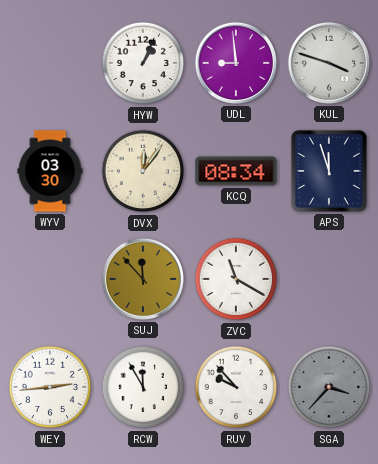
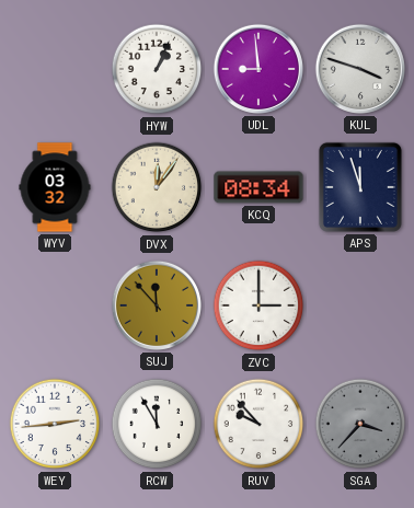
WYV: 03:30 -> 03:32 (55, 187)
ZVC: 11:20 -> 3:00 (258, 305)
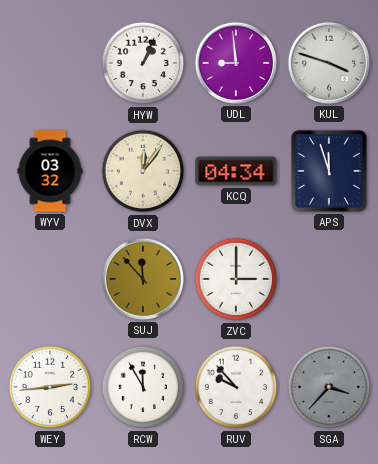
KCQ: 08:34 -> 04:34 (236, 171)
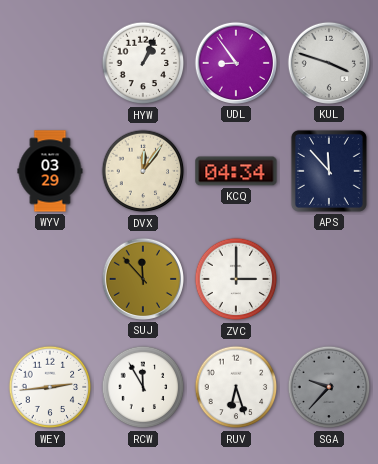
UDL: 8:59 -> 8:54 (236, 63)
WYV: 03:32 -> 03:29 (50, 171)
APS: 11:57 -> 11:53 (329, 171)
RUV: 9:53 -> 6:27 (236, 387)
SGA: 3:37 -> 9:37 (329, 387)
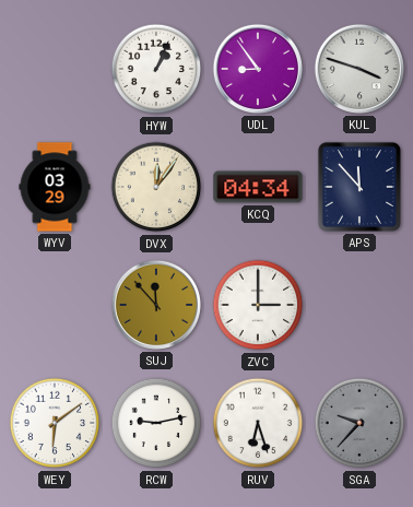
WEY: 2:44 -> 6:09 (55, 423)
RCW: 11:55 -> 9:13 (156, 423)
